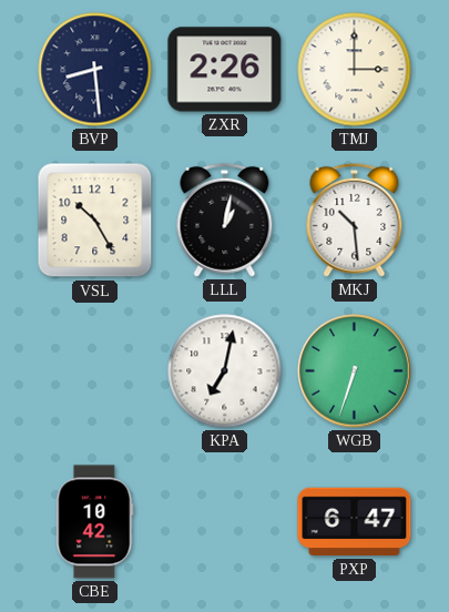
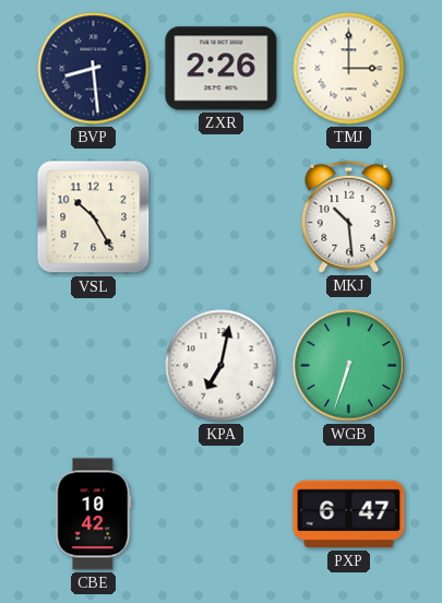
LLL: 1:02 -> none (225, 220)
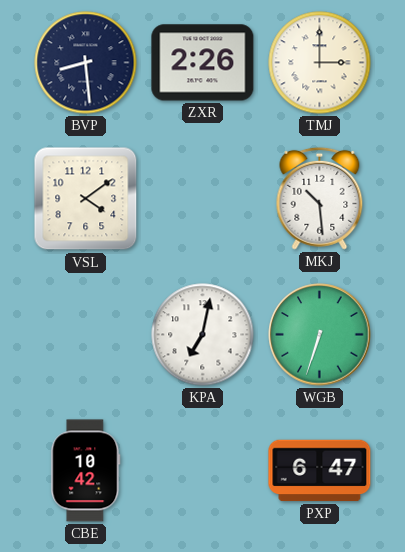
VSL: 10:25 -> 4:09 (86, 199)
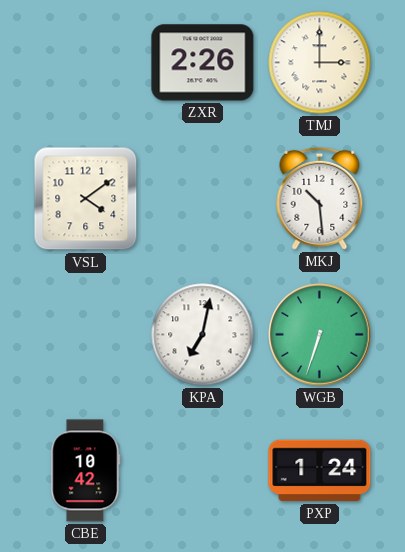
BVP: 8:29 -> none (86, 63)
PXP: 6:47 -> 1:24 (320, 471)
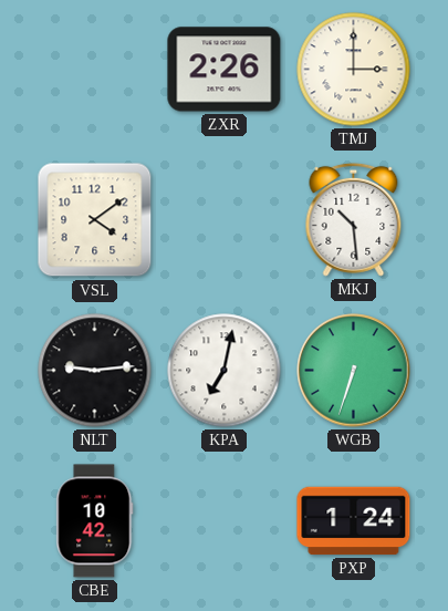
NLT: none -> 9:14 (95, 371)
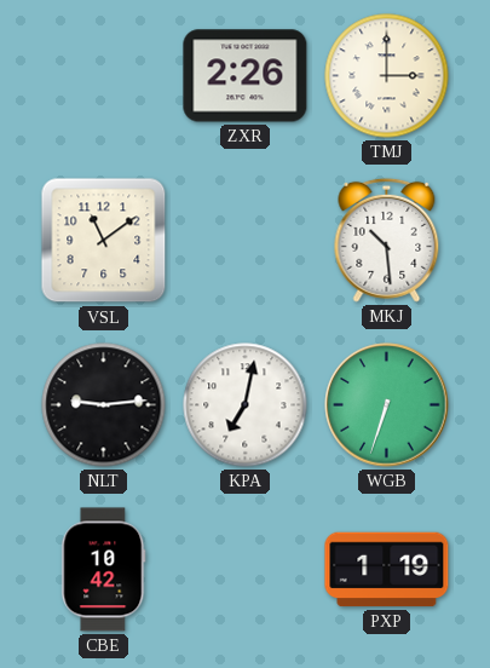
VSL: 4:09 -> 11:09 (104, 241)
PXP: 1:24 -> 1:19 (387, 570)
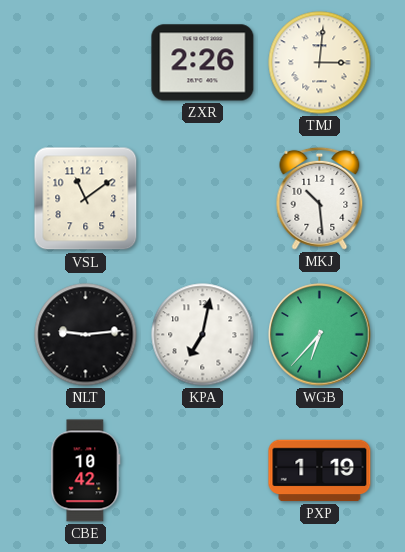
TMJ: 3:00 -> 3:01 (320, 63)
WGB: 6:33 -> 6:37 (320, 335)
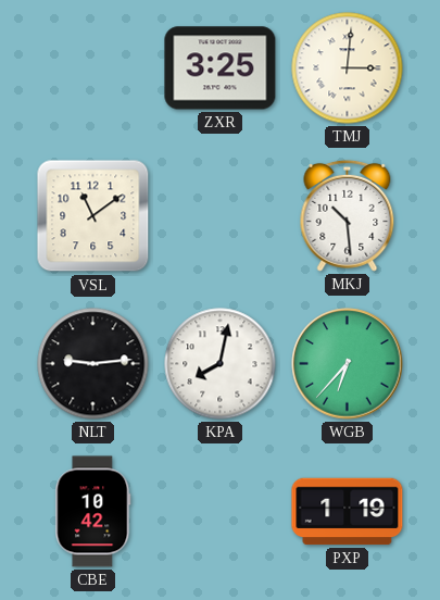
ZXR: 2:26 -> 3:25 (221, 68)
KPA: 7:02 -> 8:02 (221, 364)
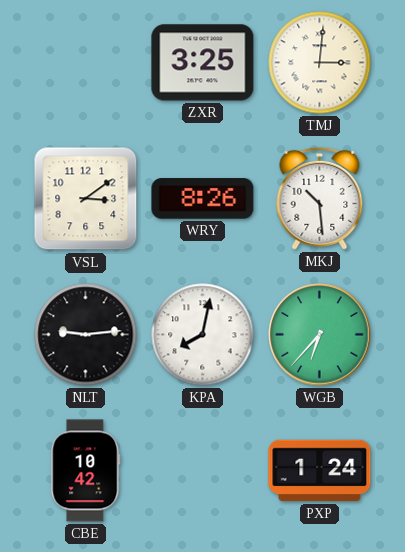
VSL: 11:09 -> 3:09 (86, 199)
WRY: none -> 8:26 (203, 199)
PXP: 1:19 -> 1:24 (320, 471)
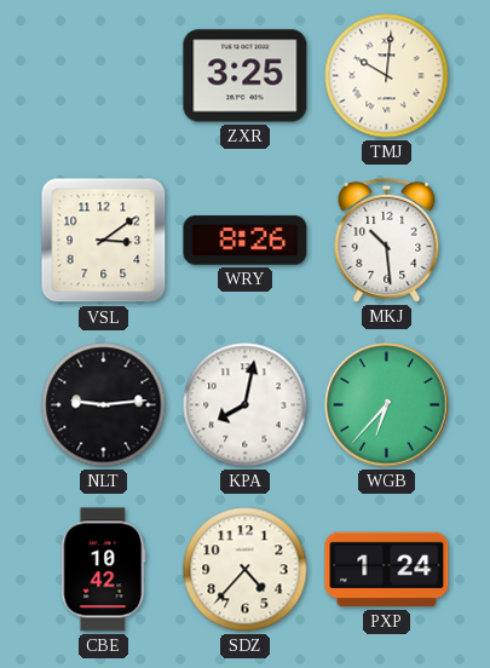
TMJ: 3:01 -> 10:01 (387, 76)
SDZ: none -> 4:37 (246, 570)
